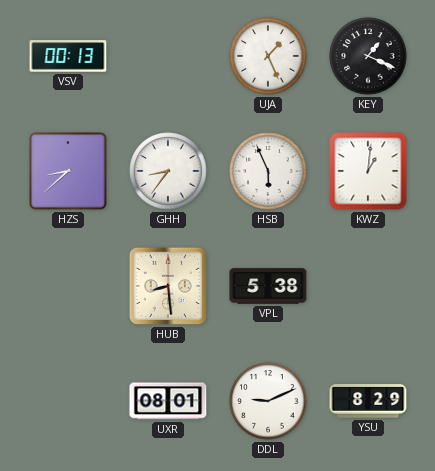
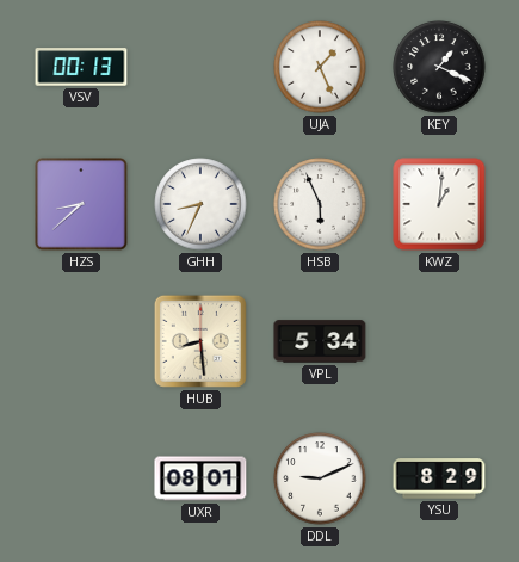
GHH: 8:36 -> 8:34 (200, 204)
VPL: 5:38 -> 5:34 (320, 341)
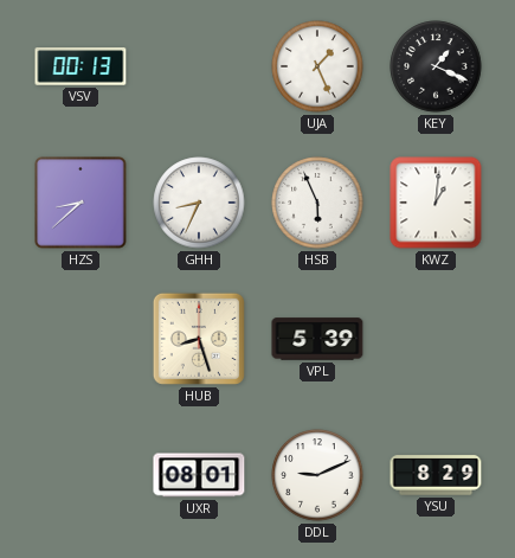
HUB: 8:29 -> 8:27 (199, 339)
VPL: 5:34 -> 5:39 (317, 339)
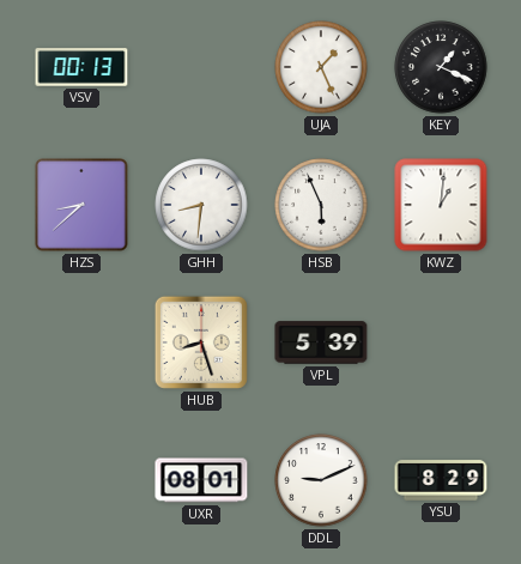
GHH: 8:34 -> 8:31 (201, 205)
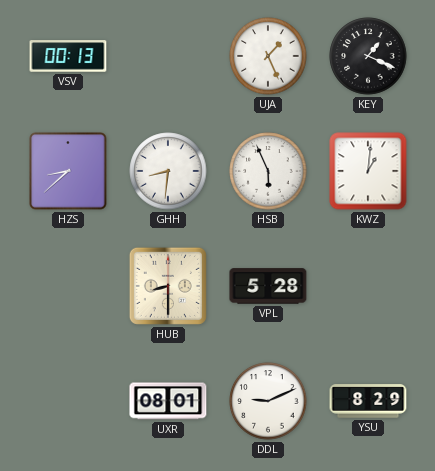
HUB: 8:27 -> 8:30 (168, 286)
VPL: 5:39 -> 5:28 (268, 286)
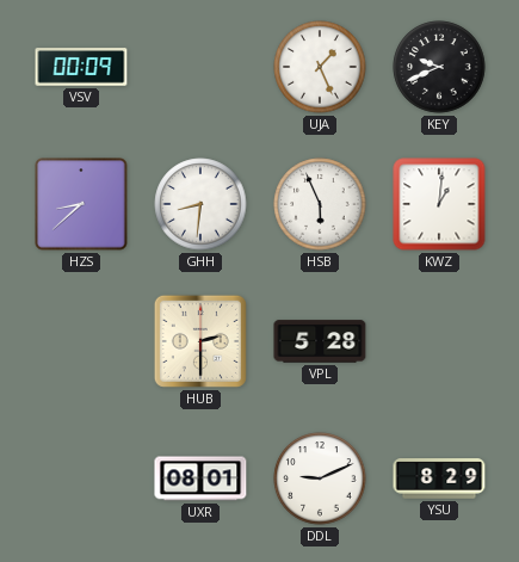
VSV: 00:13 -> 00:09 (81, 67)
KEY: 1:19 -> 9:41 (439, 67)
HUB: 8:30 -> 2:30 (200, 341)
